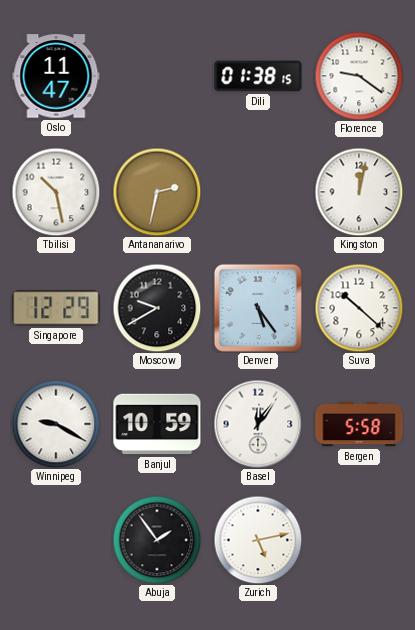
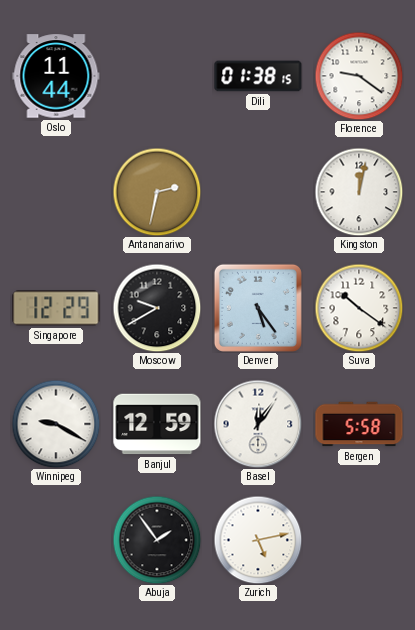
Oslo: 11:47 -> 11:44 (56, 76)
Tbilisi: 10:28 -> none (56, 192)
Suva: 10:22 -> 10:21 (359, 308)
Banjul: 10:59 -> 12:59 (157, 424)
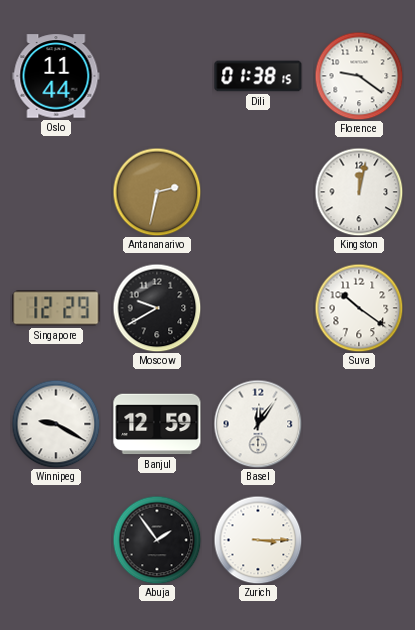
Denver: 5:24 -> none (258, 308)
Bergen: 5:58 -> none (359, 424)
Zurich: 5:13 -> 3:15 (258, 540)
